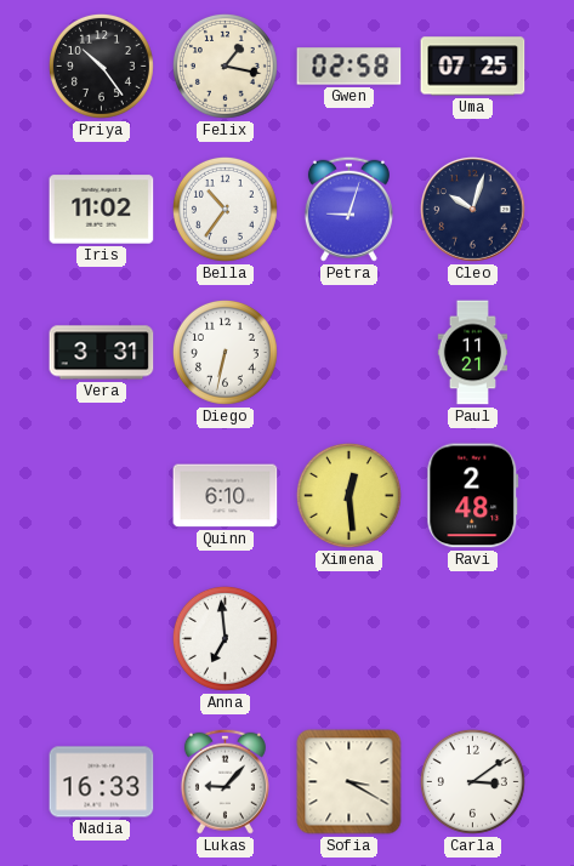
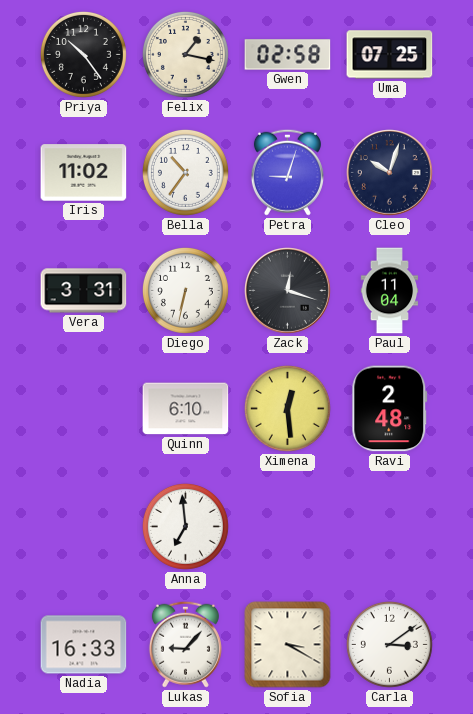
Zack: none -> 12:18 (288, 291)
Paul: 11:21 -> 11:04 (390, 291)
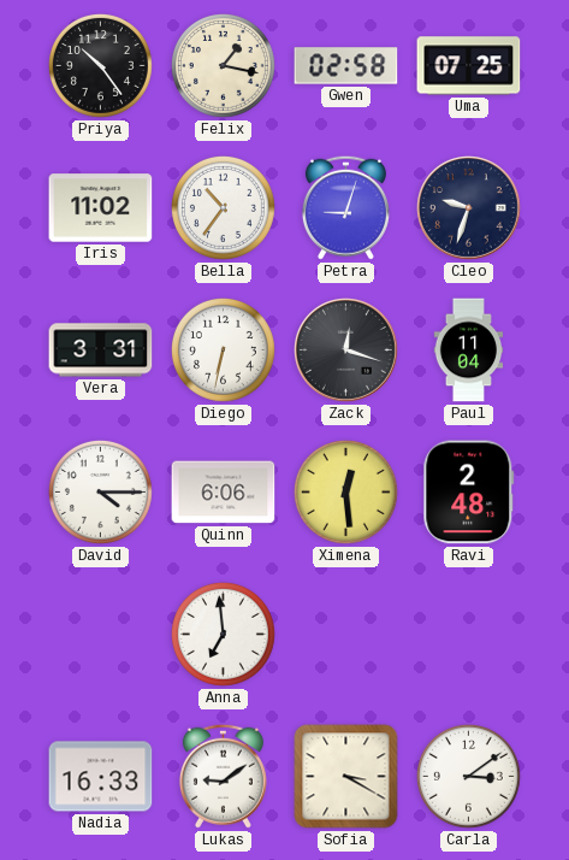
Cleo: 10:03 -> 9:33 (469, 208)
David: none -> 4:15 (100, 491)
Quinn: 6:10 -> 6:06 (224, 493)
Lukas: 9:07 -> 9:09 (223, 776)
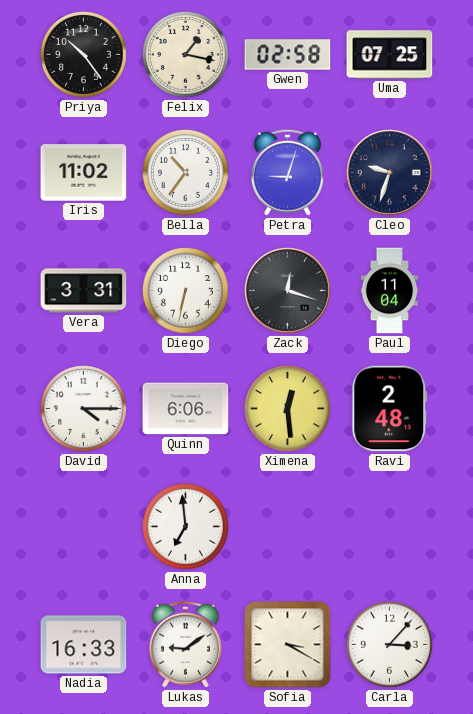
Carla: 3:09 -> 3:07 (389, 644)
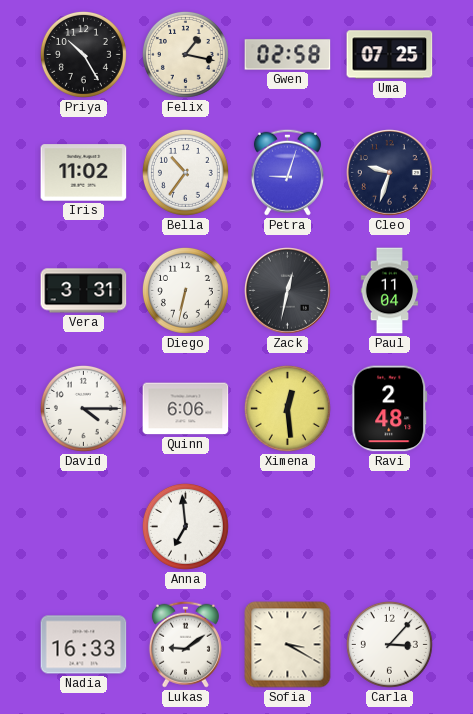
Priya: 10:24 -> 10:25 (83, 54)
Zack: 12:18 -> 12:32 (288, 291)
